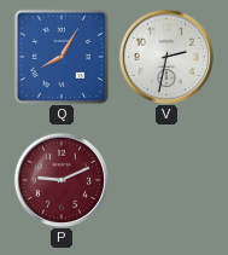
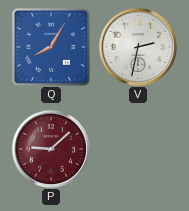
P: 9:11 -> 9:08 (50, 148)
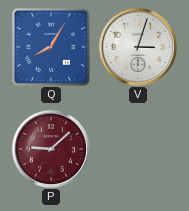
V: 2:32 -> 3:03 (137, 46)
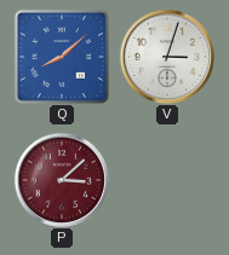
Q: 8:05 -> 8:08 (61, 57)
P: 9:08 -> 3:08 (61, 179)
